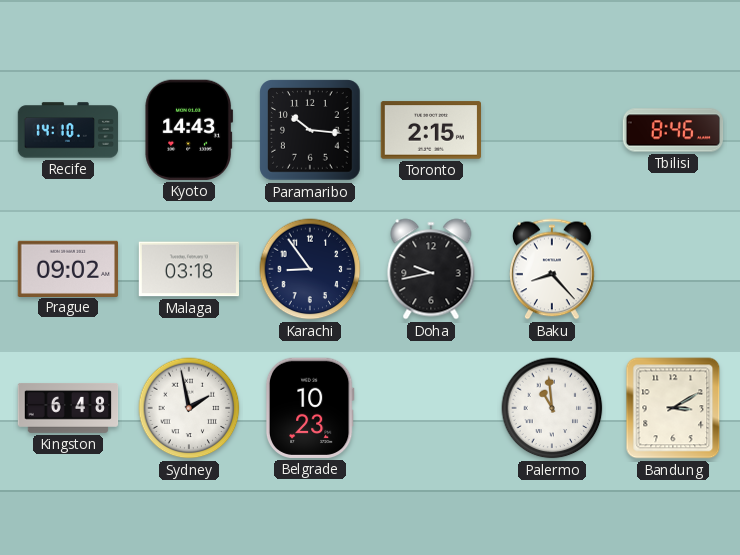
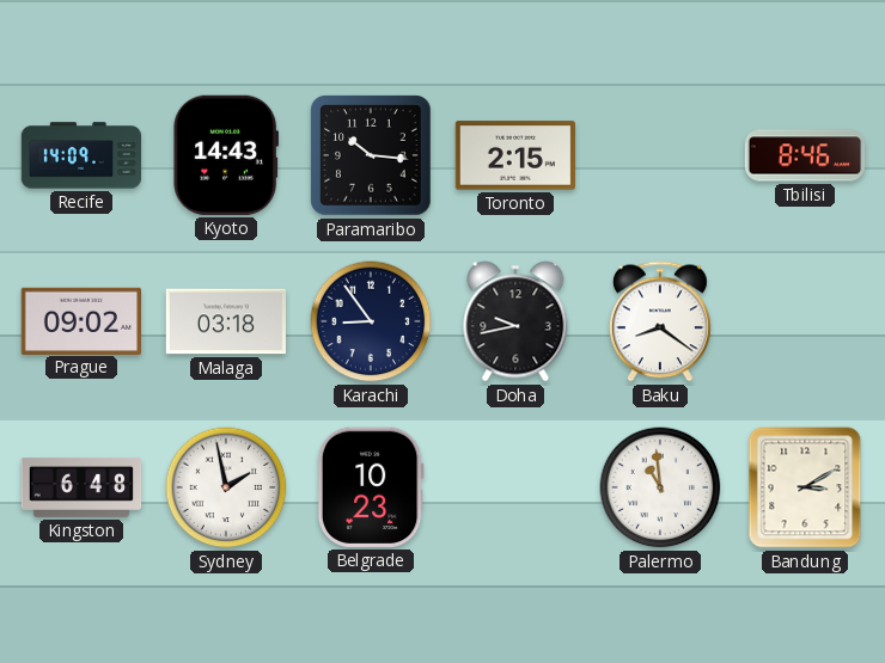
Recife: 14:10 -> 14:09 (81, 155)
Baku: 8:23 -> 8:21 (661, 321)
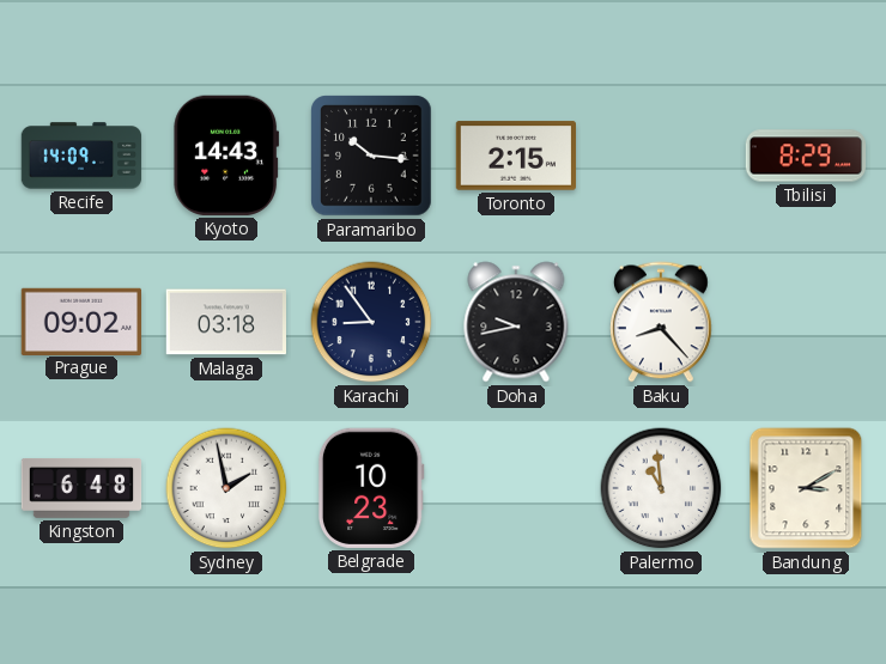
Tbilisi: 8:46 -> 8:29 (806, 156)
Baku: 8:21 -> 8:23 (662, 322)
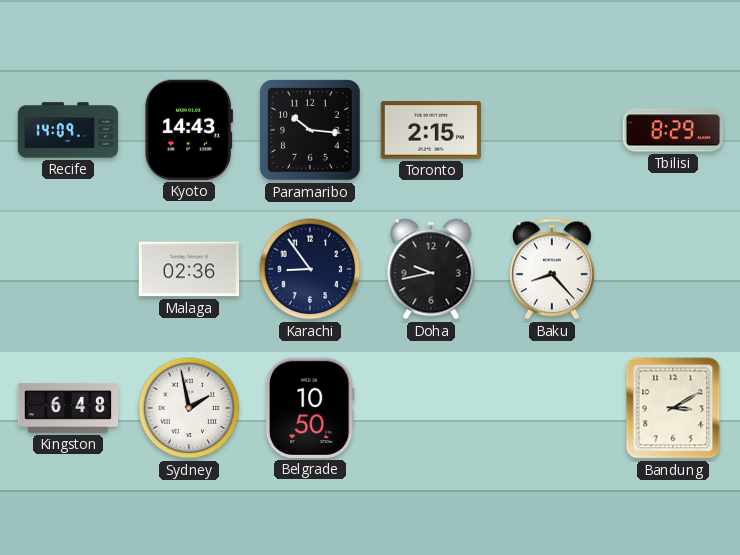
Prague: 09:02 -> none (80, 321)
Malaga: 03:18 -> 02:36 (188, 269)
Belgrade: 10:23 -> 10:50 (310, 408)
Palermo: 10:59 -> none (661, 488)
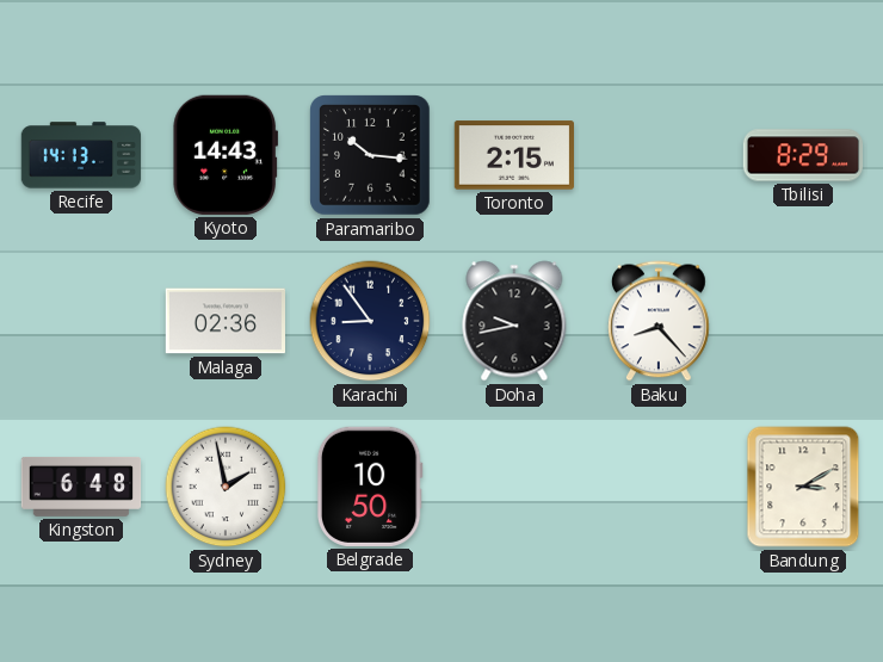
Recife: 14:09 -> 14:13 (81, 155)
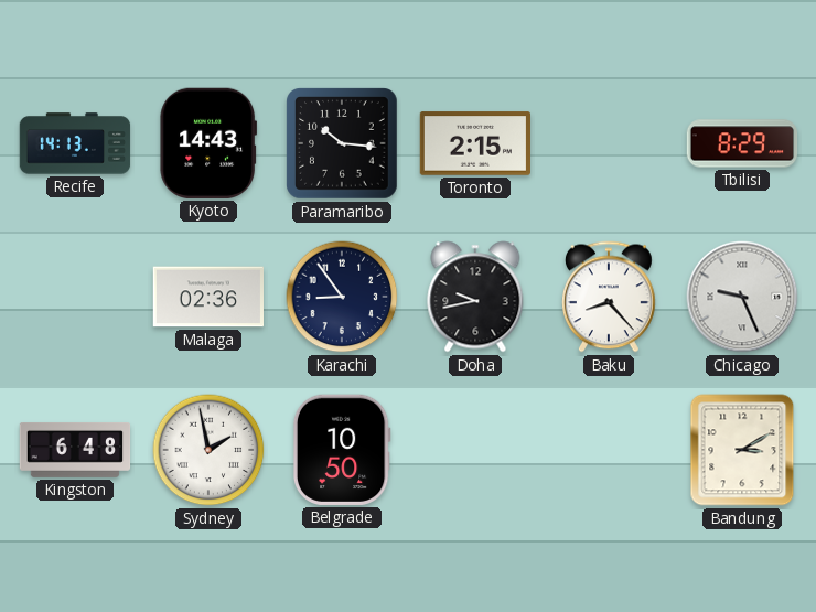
Chicago: none -> 9:26 (742, 297)
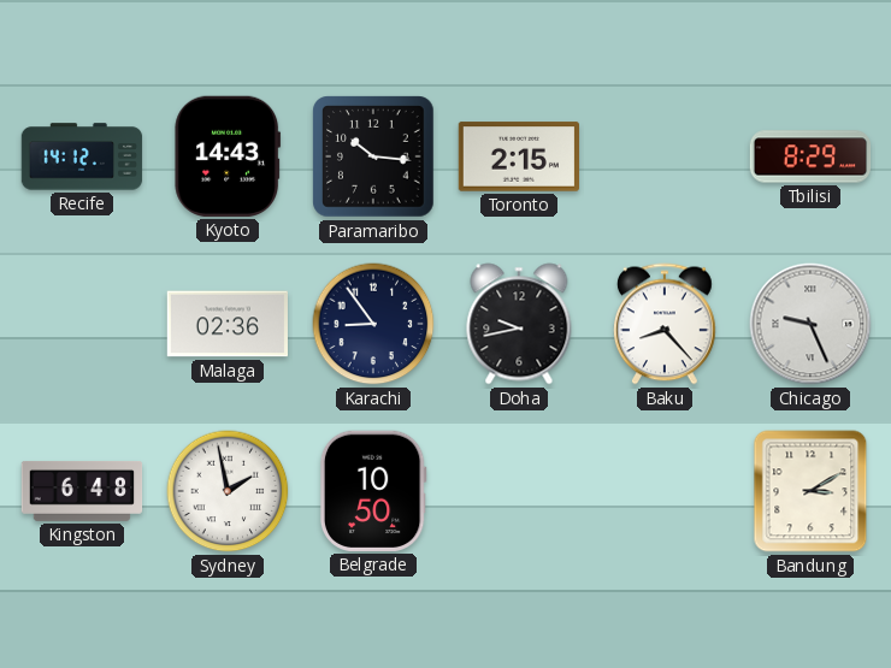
Recife: 14:13 -> 14:12 (82, 156)
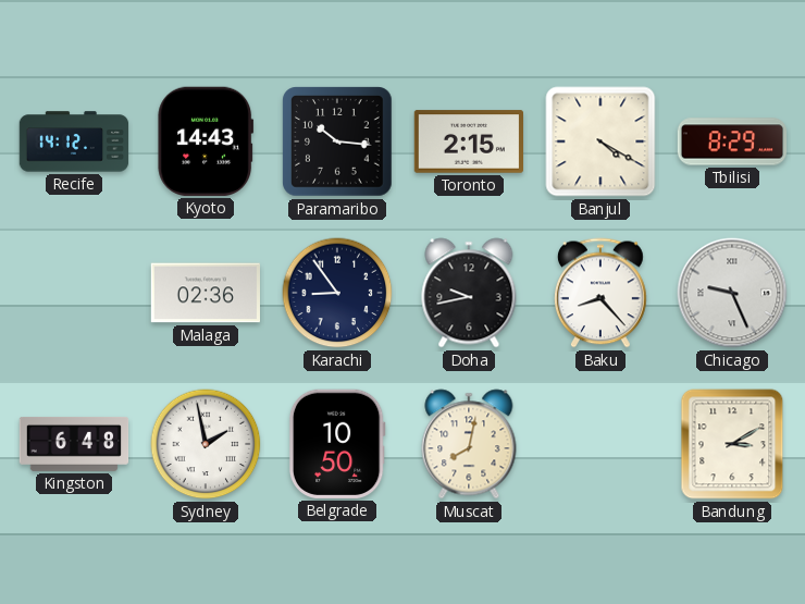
Banjul: none -> 4:20 (600, 141)
Muscat: none -> 8:02 (469, 444)
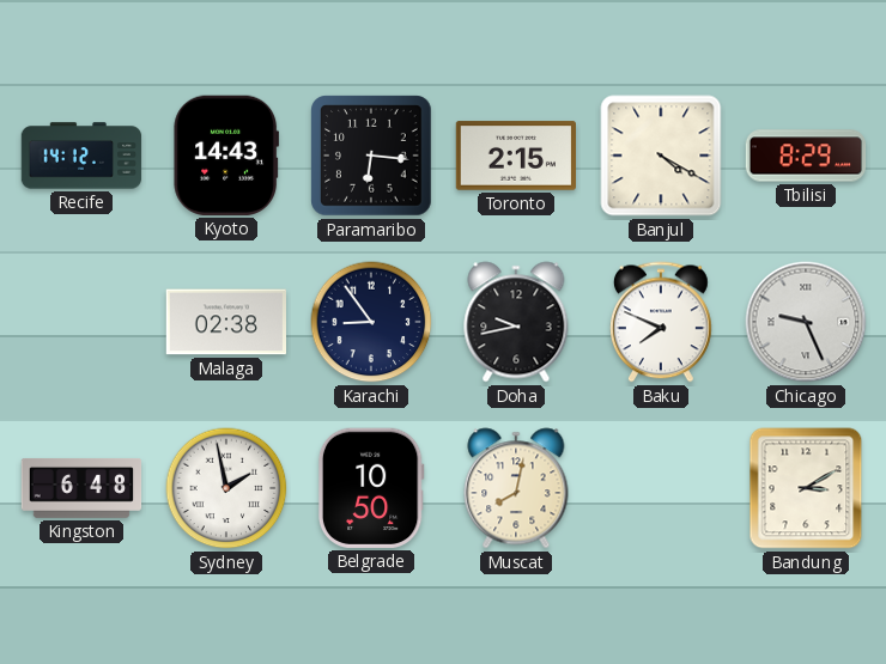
Paramaribo: 10:16 -> 6:16 (371, 156)
Malaga: 02:36 -> 02:38 (225, 322)
Baku: 8:23 -> 7:49 (662, 322)
